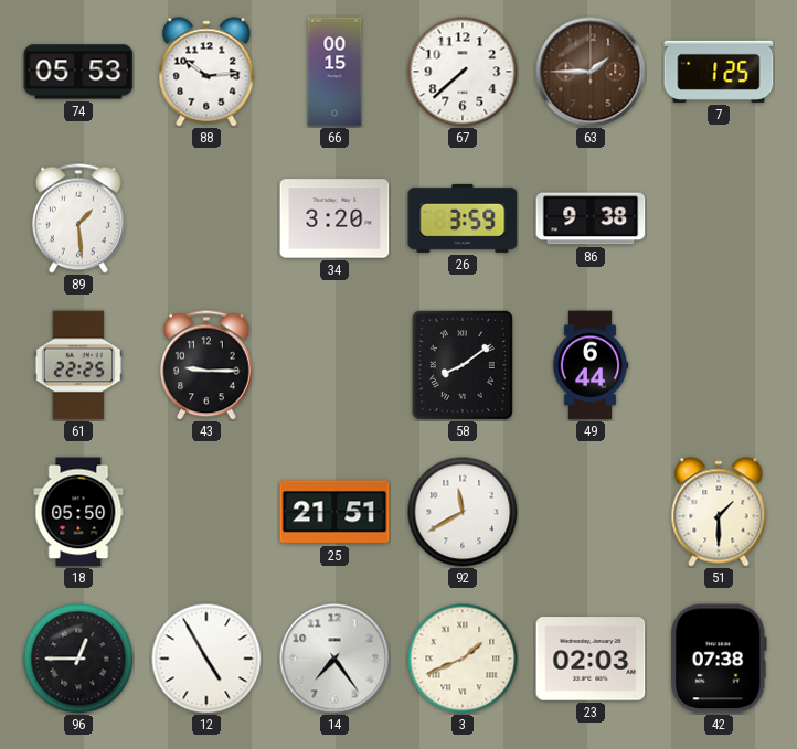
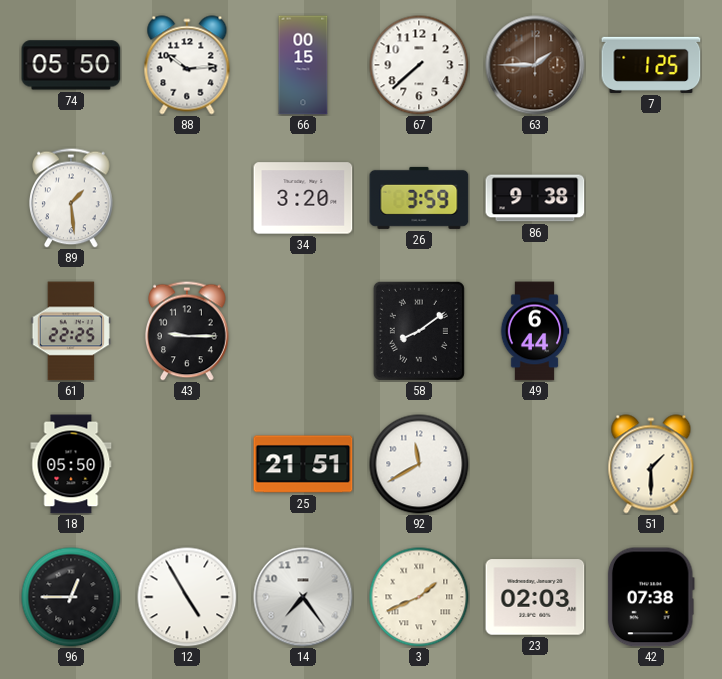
74: 05:53 -> 05:50 (71, 65)
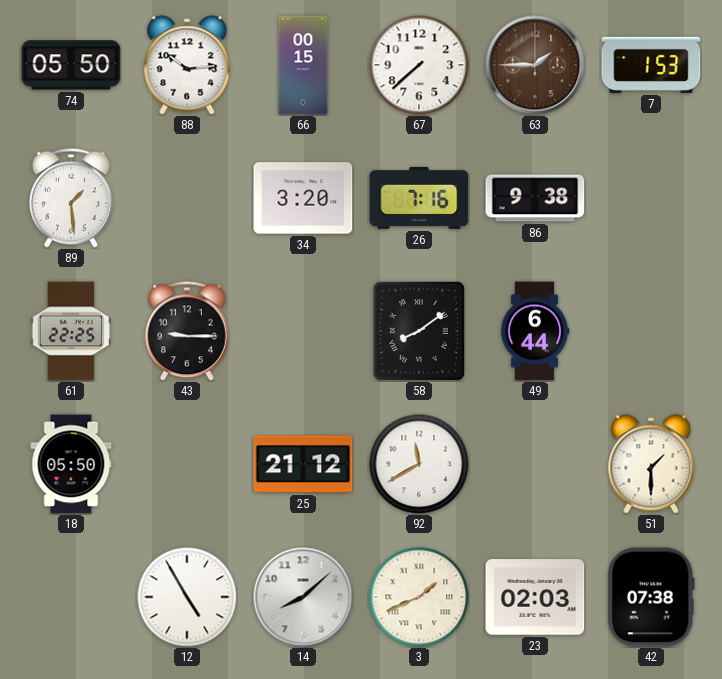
7: 1:25 -> 1:53 (651, 65)
26: 3:59 -> 7:16 (419, 198)
25: 21:51 -> 21:12 (303, 464)
96: 12:45 -> none (71, 597)
14: 7:24 -> 8:08 (303, 597)
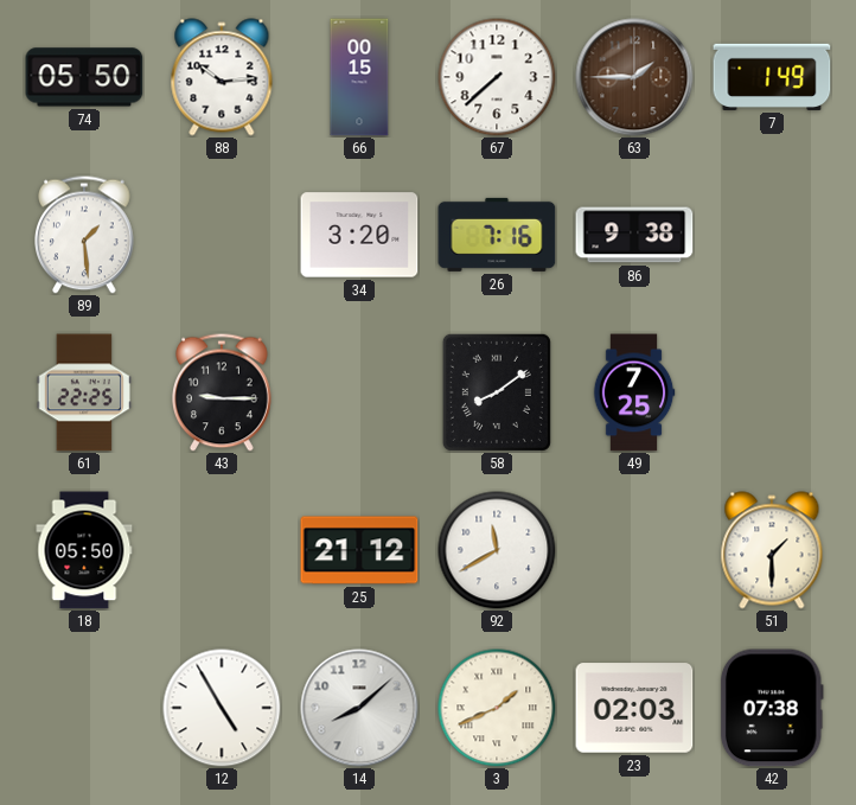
7: 1:53 -> 1:49 (772, 77)
49: 6:44 -> 7:25 (634, 392)
